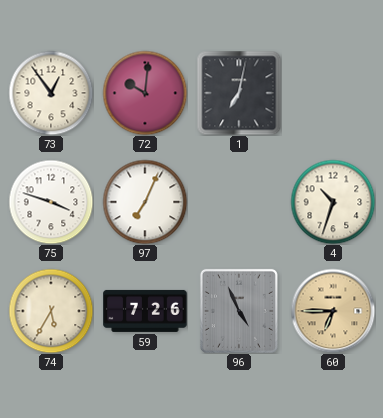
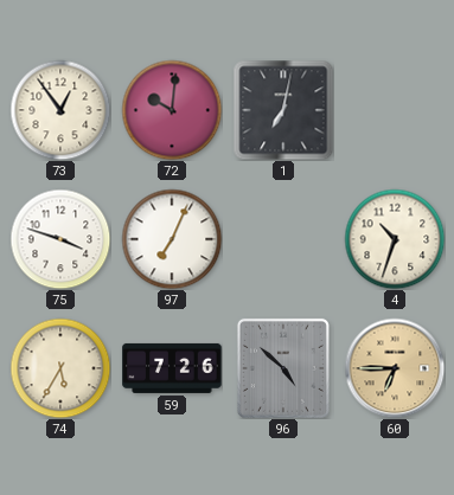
96: 4:56 -> 4:52 (283, 368)
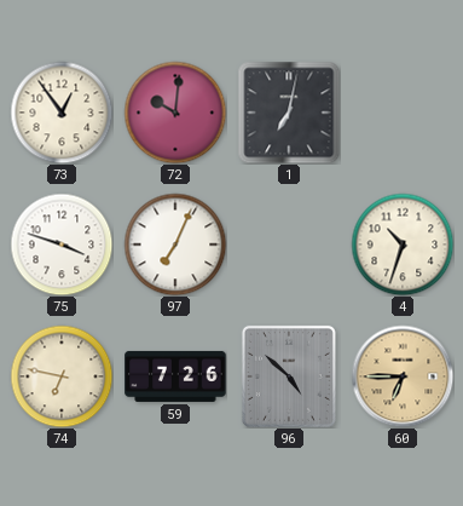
74: 5:35 -> 6:47 (62, 376)
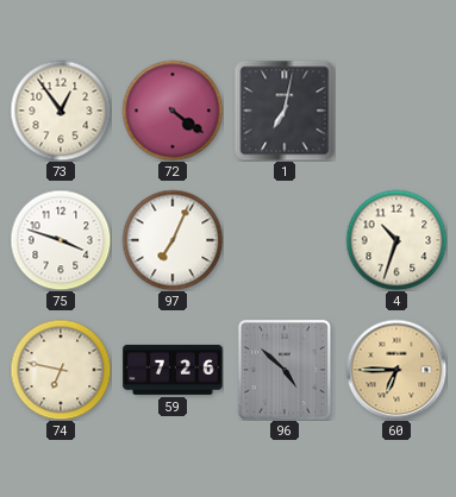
72: 10:01 -> 4:21 (173, 111)
